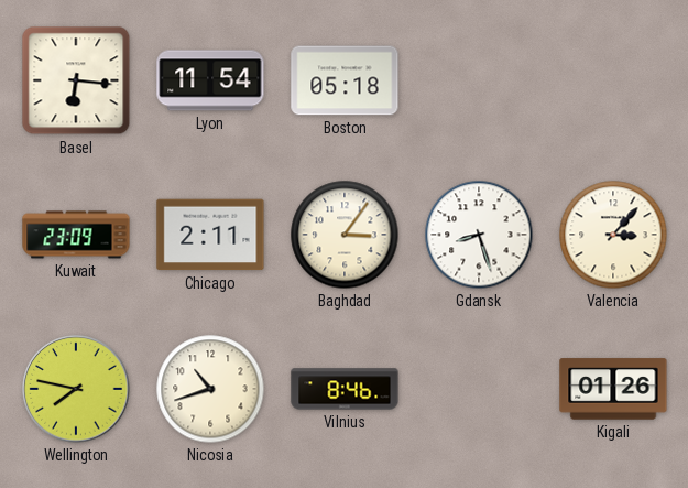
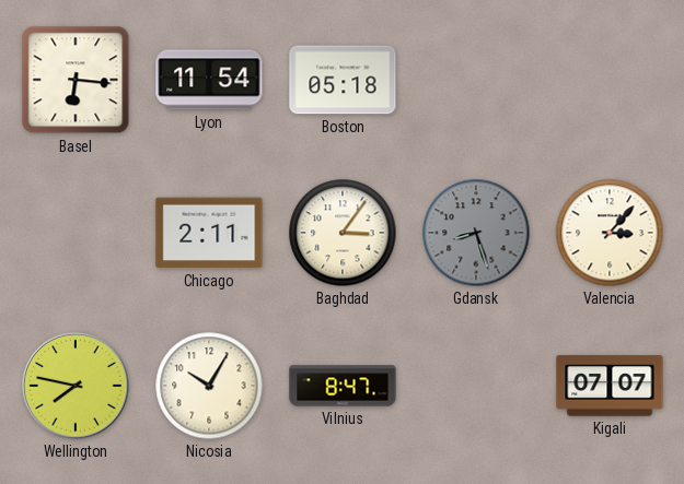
Kuwait: 23:09 -> none (76, 235)
Gdansk dial: white -> grey (476, 233)
Nicosia: 10:42 -> 10:05 (209, 386)
Vilnius: 8:46 -> 8:47 (343, 386)
Kigali: 01:26 -> 07:07 (610, 386)
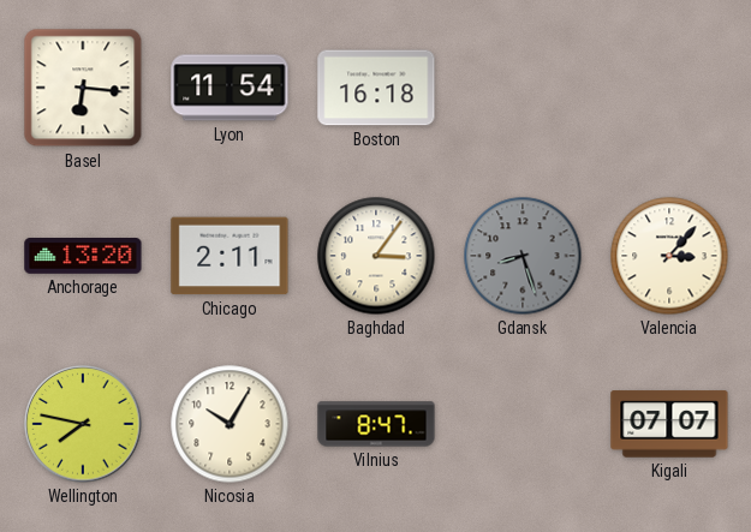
Boston: 05:18 -> 16:18 (376, 88)
Anchorage: none -> 13:20 (83, 257)
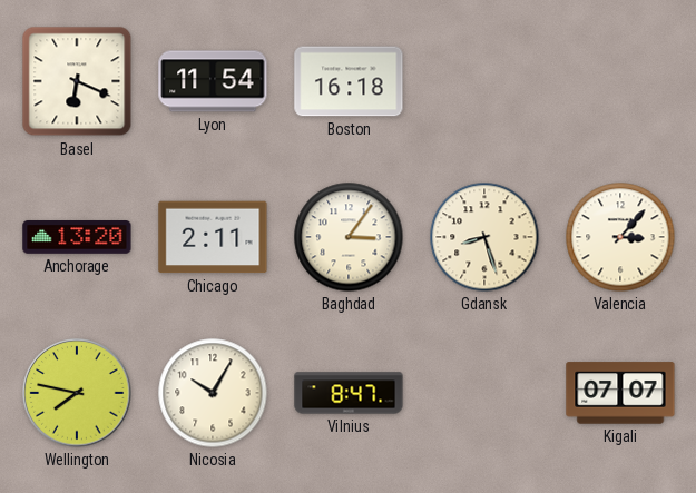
Basel: 6:16 -> 6:19 (77, 81)
Gdansk dial: grey -> cream (484, 237)
